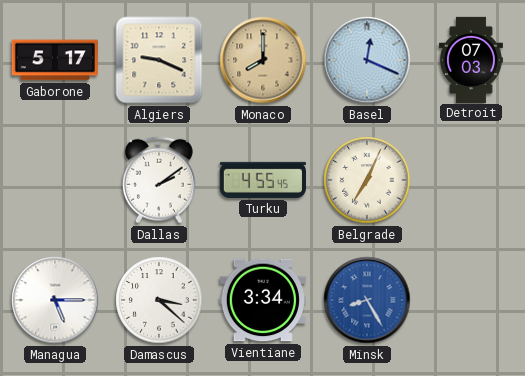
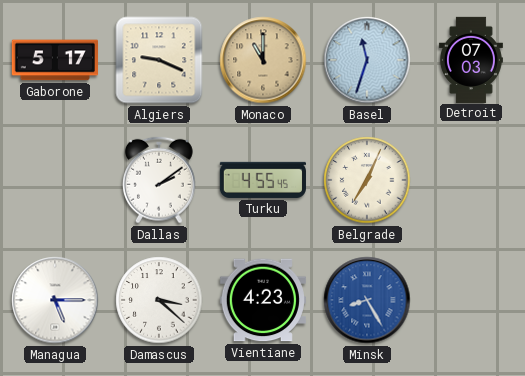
Monaco: 8:00 -> 11:00 (263, 60)
Basel: 12:19 -> 11:33 (367, 60)
Vientiane: 3:34 -> 4:23 (263, 300)
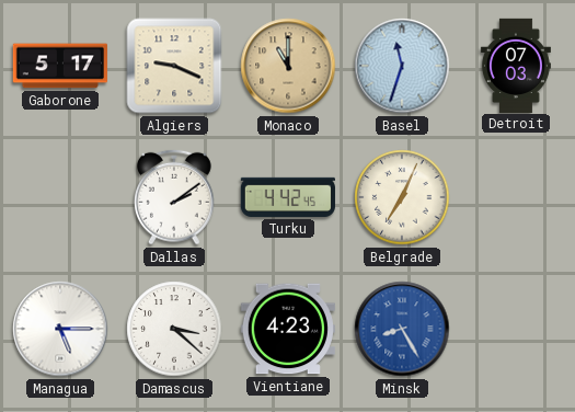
Turku: 4:55 -> 4:42 (288, 197)
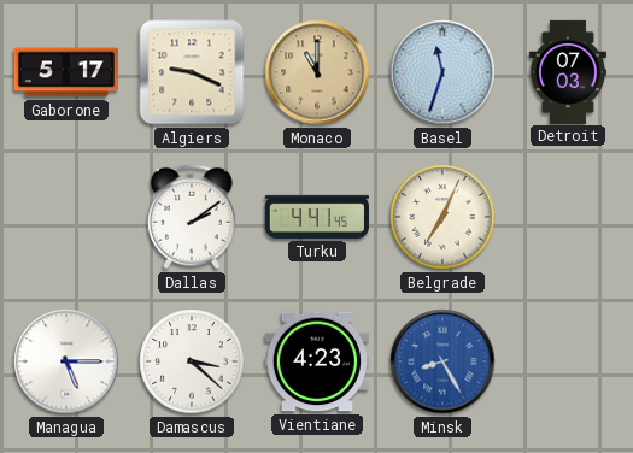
Turku: 4:42 -> 4:41 (317, 217)
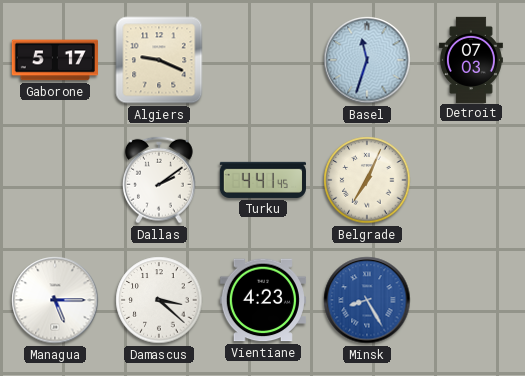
Monaco: 11:00 -> none (317, 72)
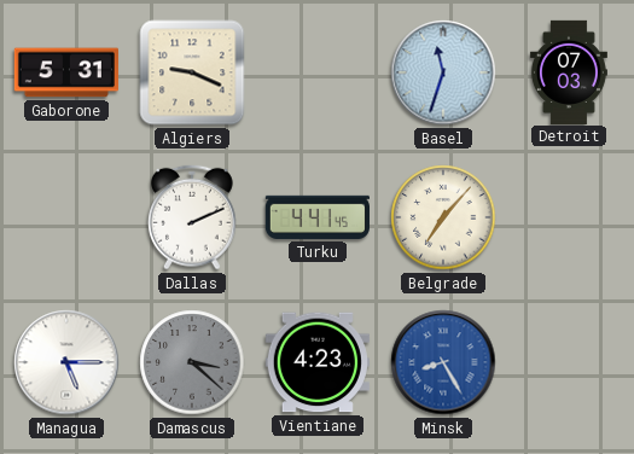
Gaborone: 5:17 -> 5:31 (66, 72)
Dallas: 2:09 -> 2:11 (193, 217)
Belgrade: 7:04 -> 7:07 (443, 217)
Damascus dial: white -> grey (192, 362)
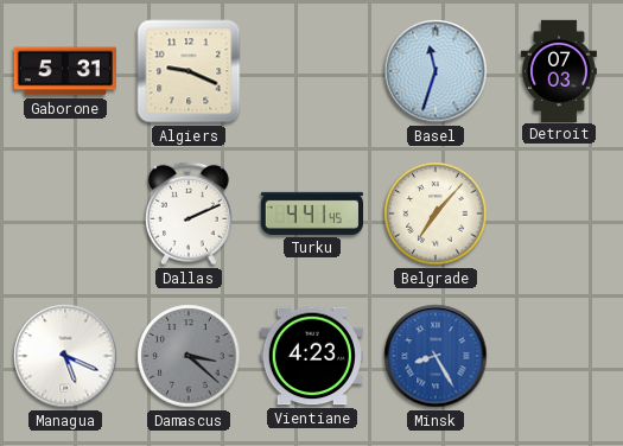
Managua: 5:15 -> 5:19 (65, 356)
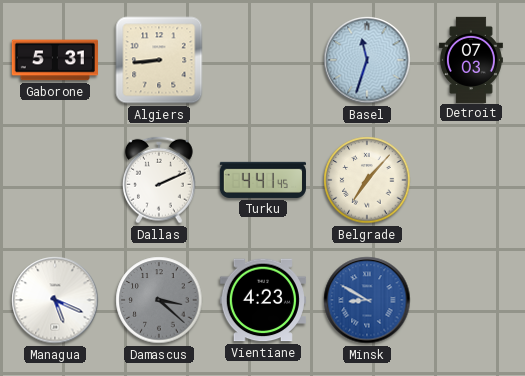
Algiers: 9:19 -> 8:44 (159, 60)
Minsk: 8:25 -> 8:50 (367, 300)
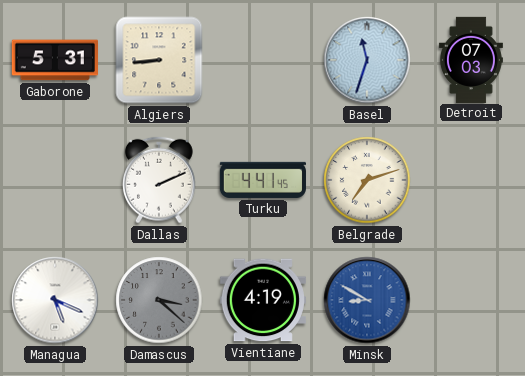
Belgrade: 7:07 -> 7:12 (367, 180)
Vientiane: 4:23 -> 4:19 (263, 300)
